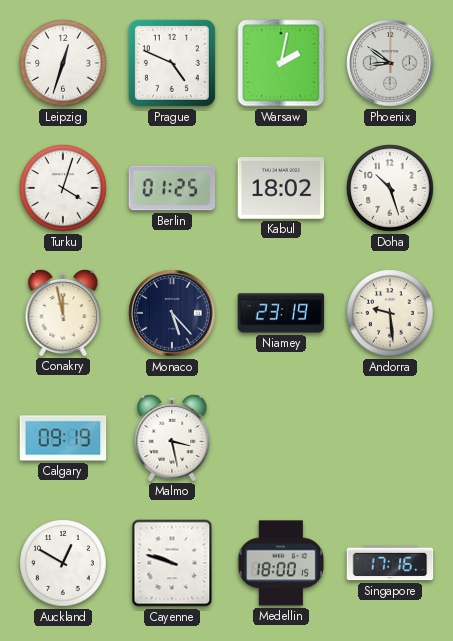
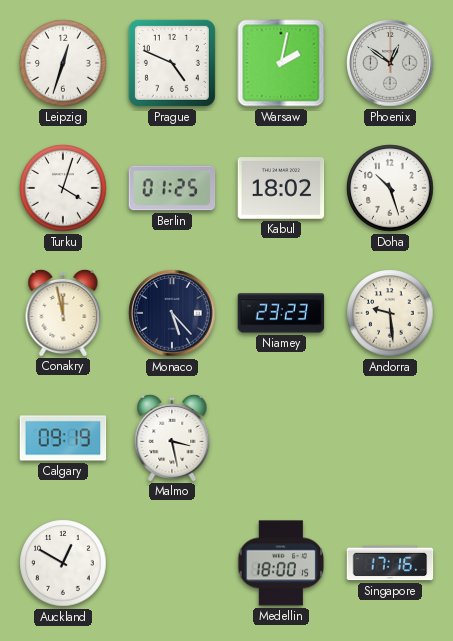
Phoenix: 8:51 -> 12:51 (390, 63)
Niamey: 23:19 -> 23:23 (281, 313)
Cayenne: 9:48 -> none (172, 563)
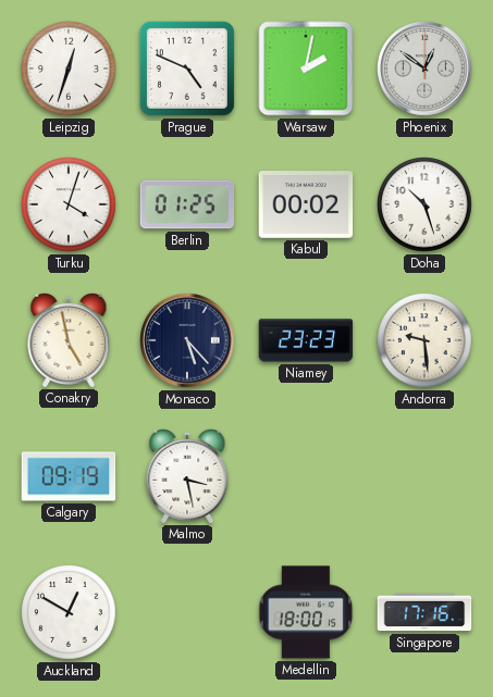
Kabul: 18:02 -> 00:02 (306, 204)
Conakry: 11:58 -> 4:58 (69, 339)
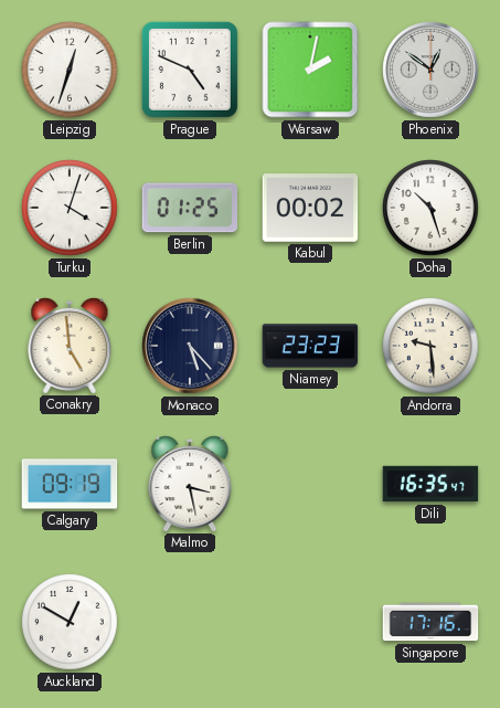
Conakry: 4:58 -> 4:59 (70, 345)
Dili: none -> 16:35 (430, 484)
Medellin: 18:00 -> none (306, 612)
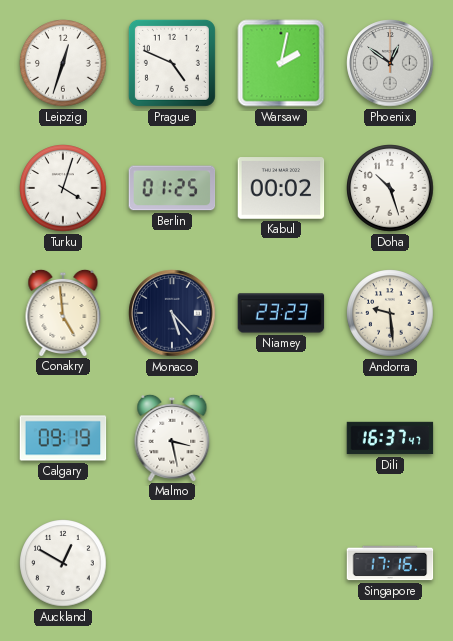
Dili: 16:35 -> 16:37 (390, 438)
